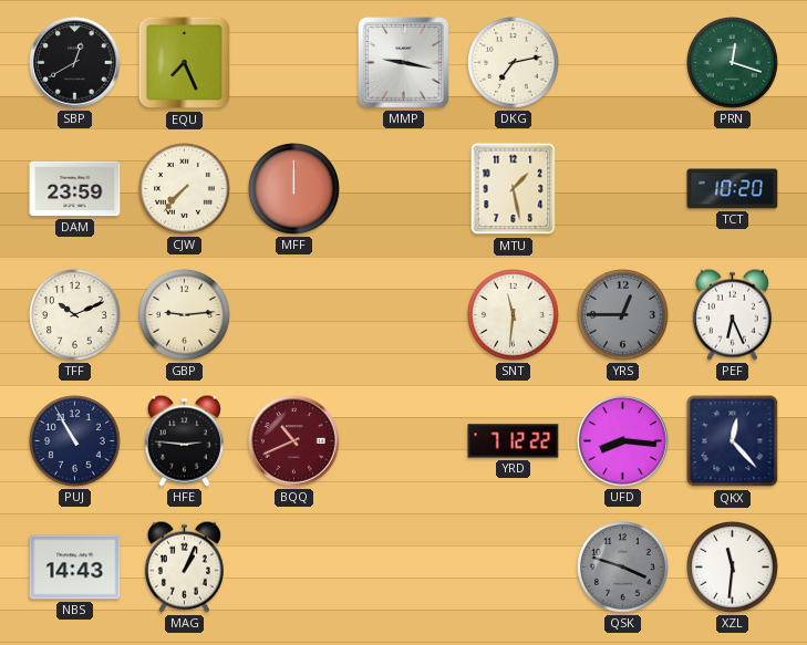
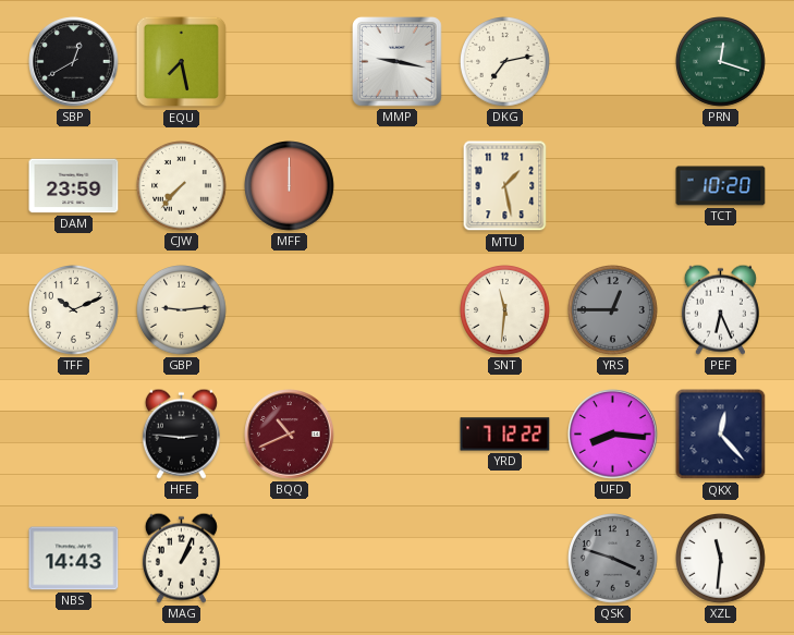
EQU: 7:26 -> 7:28 (182, 62)
PUJ: 10:55 -> none (75, 441)
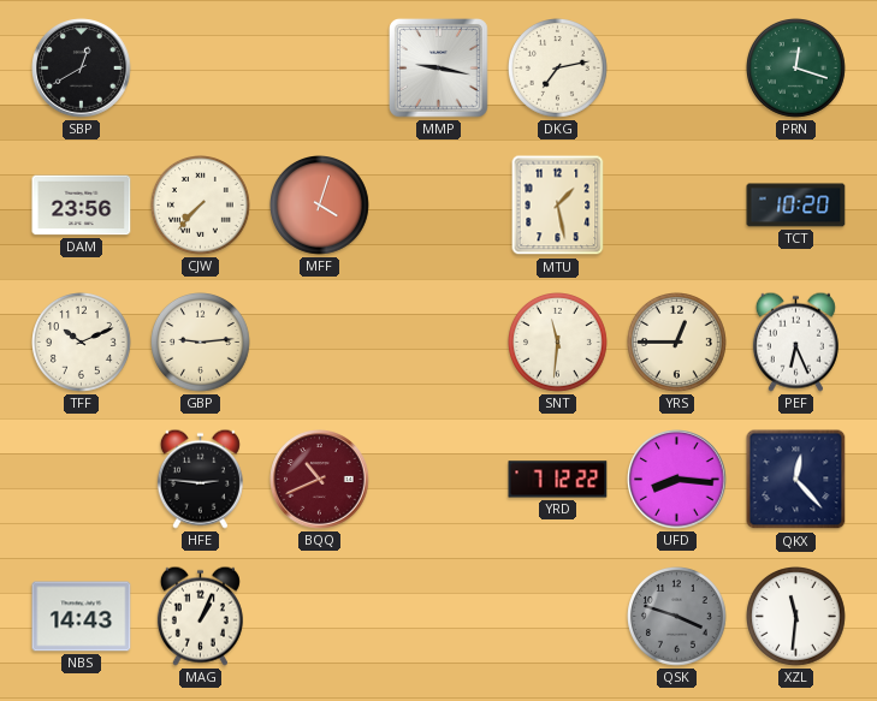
EQU: 7:28 -> none (182, 62)
DAM: 23:59 -> 23:56 (82, 206)
MFF: 12:00 -> 4:03 (320, 206)
YRS dial: grey -> cream (677, 343)
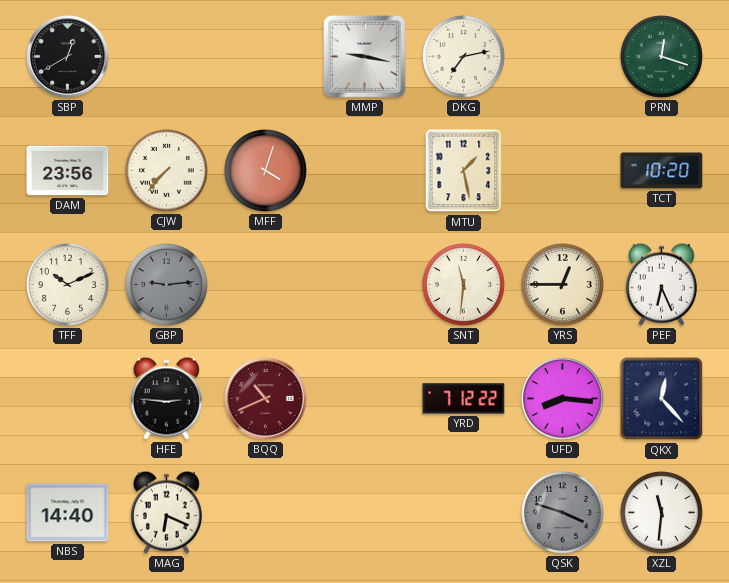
GBP dial: cream -> grey (167, 285)
NBS: 14:43 -> 14:40 (68, 513)
MAG: 1:04 -> 6:19 (166, 512)
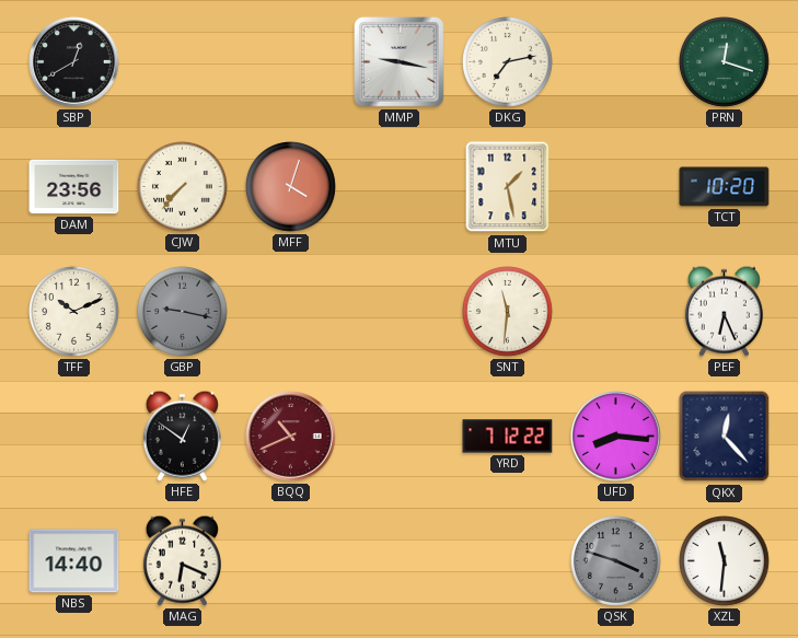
GBP: 9:14 -> 9:17 (183, 312)
YRS: 12:45 -> none (563, 285)
HFE: 2:46 -> 12:51 (182, 436)
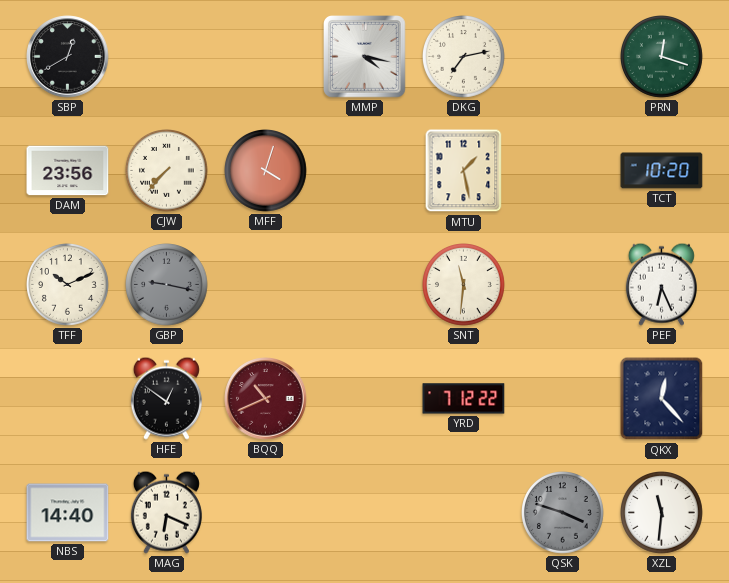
MMP: 9:17 -> 4:17 (365, 57)
UFD: 8:16 -> none (616, 437)
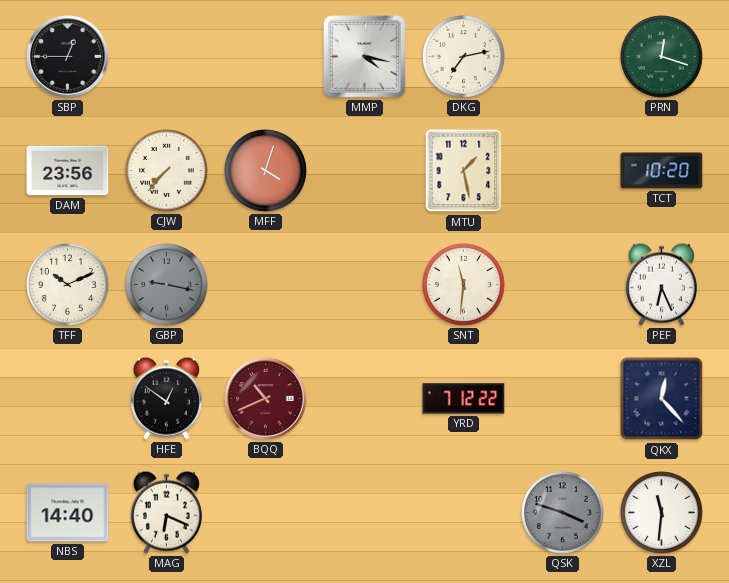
SBP: 12:40 -> 12:45 (68, 57)
